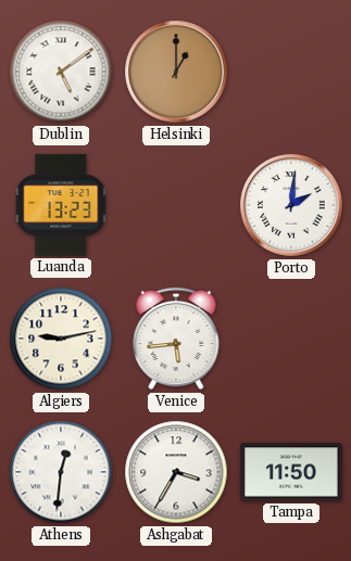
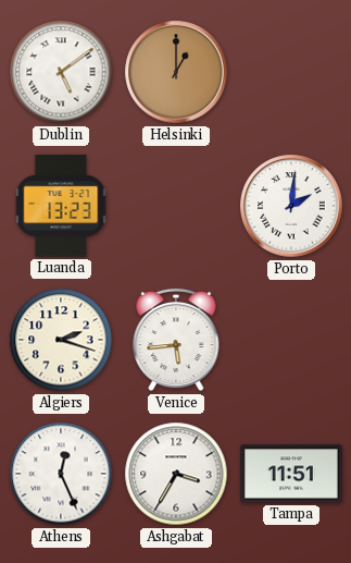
Algiers: 9:13 -> 2:18 (61, 340)
Athens: 12:31 -> 12:26 (61, 474)
Tampa: 11:50 -> 11:51 (291, 474)
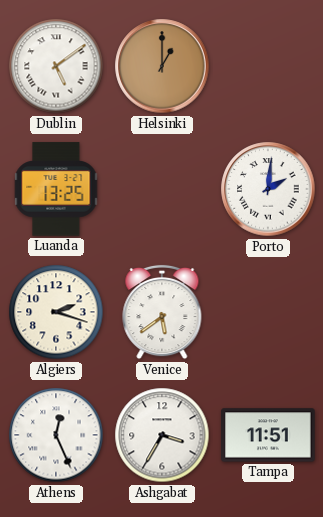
Luanda: 13:23 -> 13:25 (56, 189)
Venice: 5:44 -> 5:39 (162, 312)
